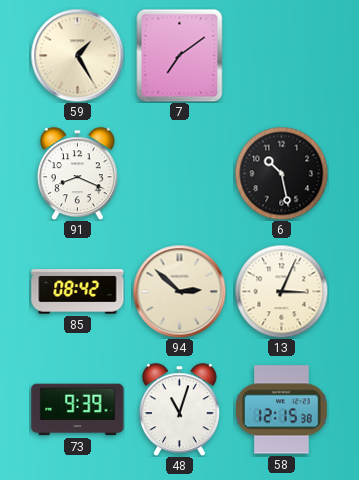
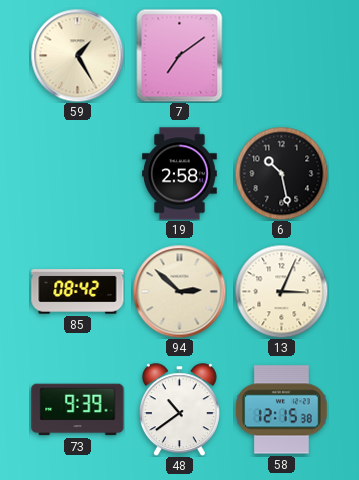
91: 8:19 -> none (77, 173)
19: none -> 2:58 (180, 174)
48: 11:03 -> 10:39 (179, 409)
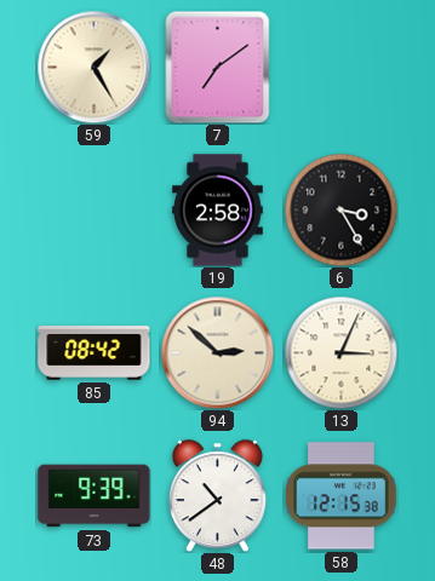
6: 10:28 -> 3:25 (340, 209)
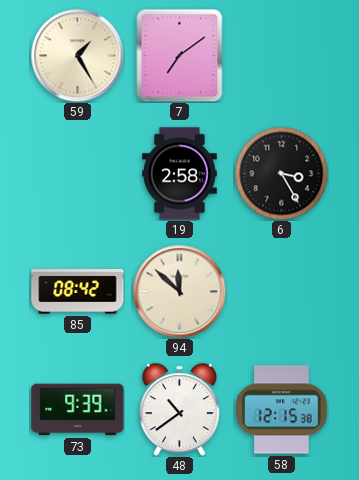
94: 2:52 -> 11:52 (179, 291)
13: 3:04 -> none (340, 352)
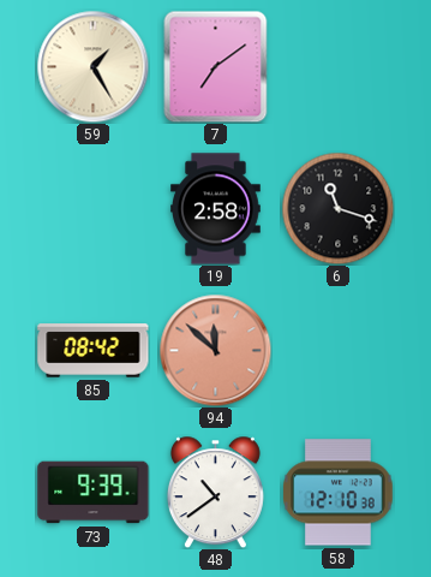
6: 3:25 -> 11:18 (337, 208)
94 dial: cream -> salmon (215, 350)
58: 12:15 -> 12:10 (339, 493)
